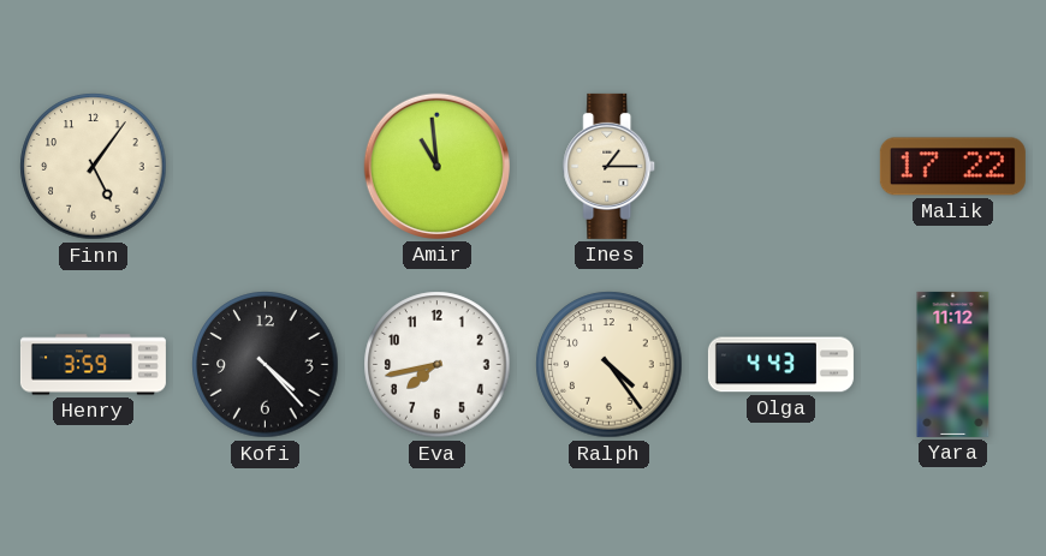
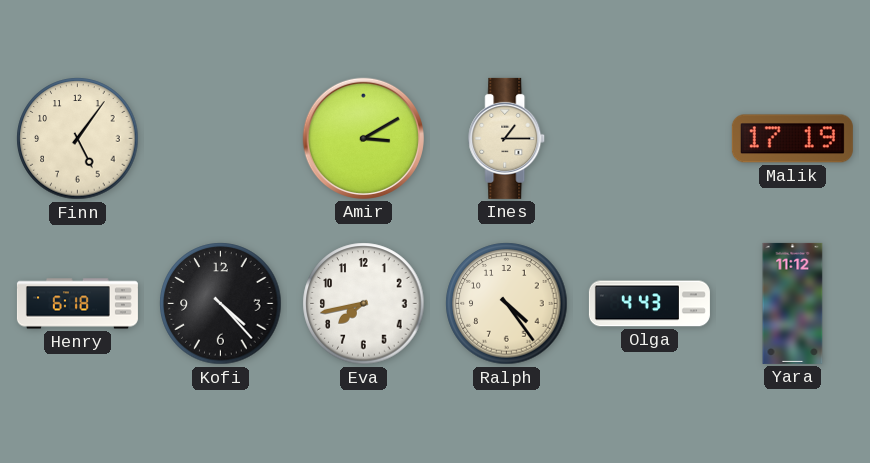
Amir: 10:59 -> 3:10 (363, 138)
Malik: 17:22 -> 17:19 (792, 139)
Henry: 3:59 -> 6:18 (77, 304)
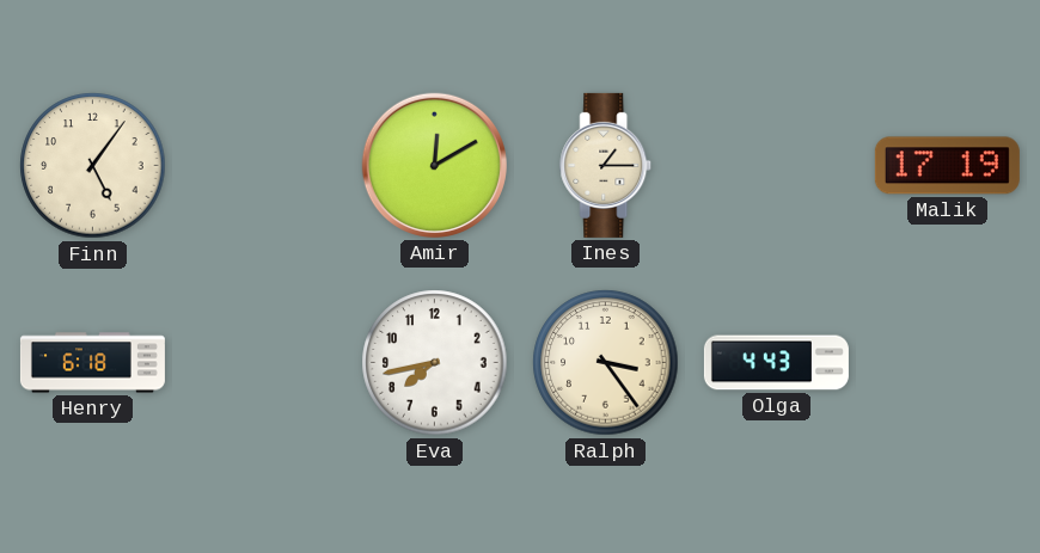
Amir: 3:10 -> 12:10 (434, 165)
Kofi: 4:23 -> none (221, 304)
Ralph: 4:24 -> 3:24 (606, 363)
Yara: 11:12 -> none (793, 303)
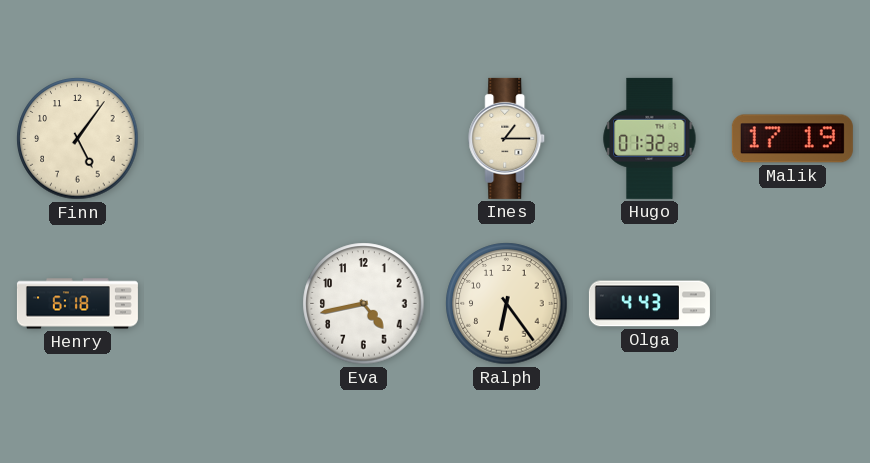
Amir: 12:10 -> none (434, 165)
Hugo: none -> 01:32 (650, 138)
Eva: 7:43 -> 4:43 (364, 304)
Ralph: 3:24 -> 6:24 (507, 304)
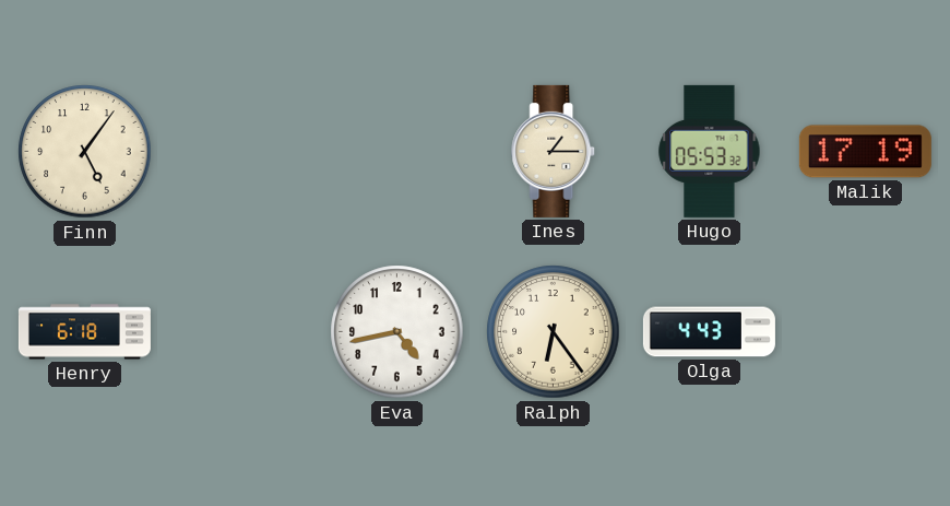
Hugo: 01:32 -> 05:53 (710, 151)
